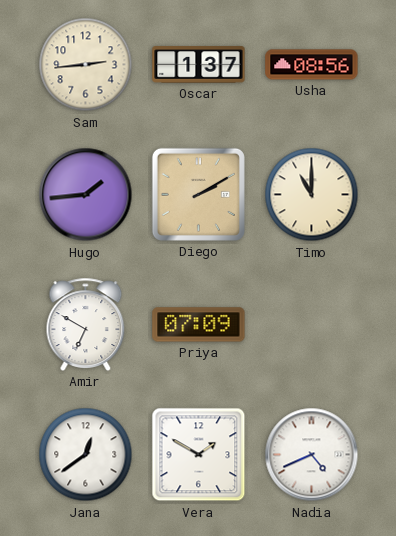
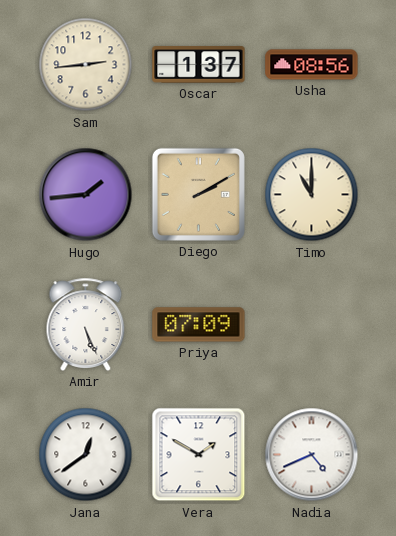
Amir: 6:50 -> 5:26 (86, 324)
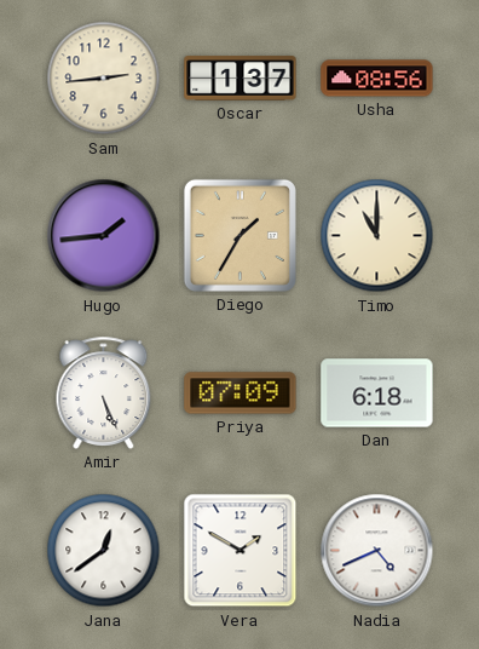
Diego: 2:10 -> 1:35 (239, 235)
Dan: none -> 6:18 (377, 394)
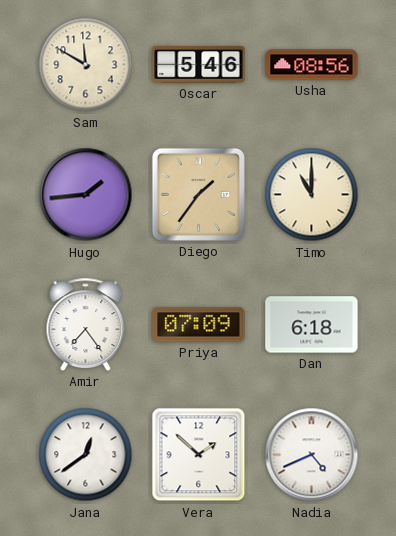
Sam: 2:44 -> 11:50 (86, 65)
Oscar: 1:37 -> 5:46 (199, 65)
Diego: 1:35 -> 1:36 (198, 194)
Amir: 5:26 -> 7:24 (86, 324)
Vera: 1:50 -> 1:52 (199, 455)
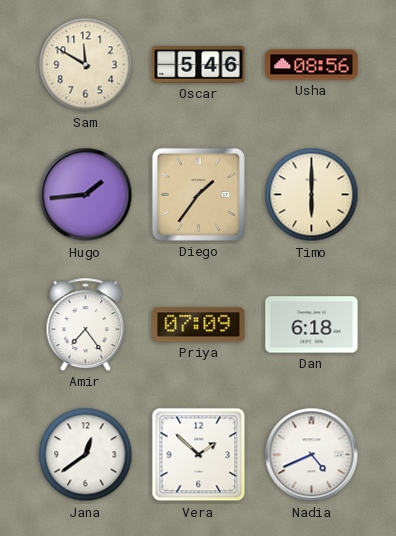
Timo: 11:00 -> 6:00 (312, 195)
